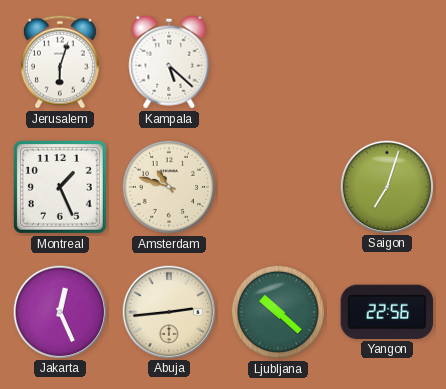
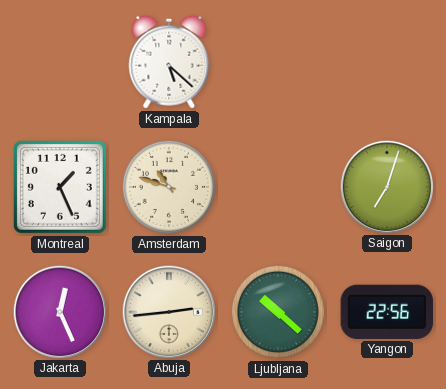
Jerusalem: 6:03 -> none (61, 62)
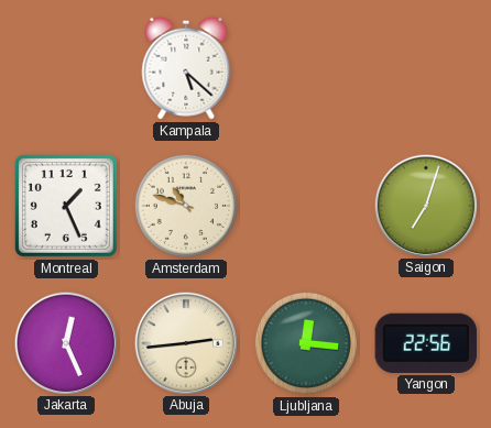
Ljubljana: 10:22 -> 12:16 (306, 343)
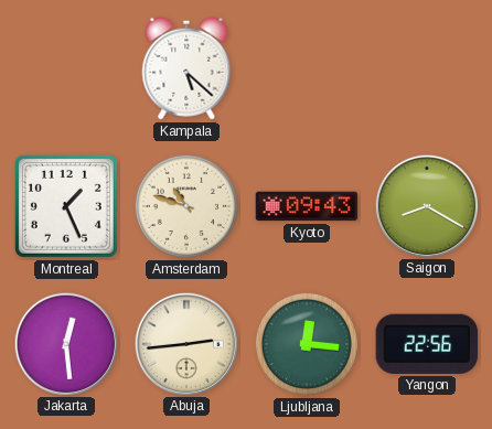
Kyoto: none -> 09:43 (307, 206)
Saigon: 7:03 -> 8:20 (426, 205)
Jakarta: 12:26 -> 12:29 (65, 343)
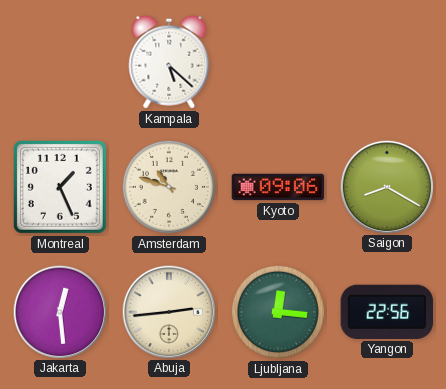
Kyoto: 09:43 -> 09:06 (278, 187)
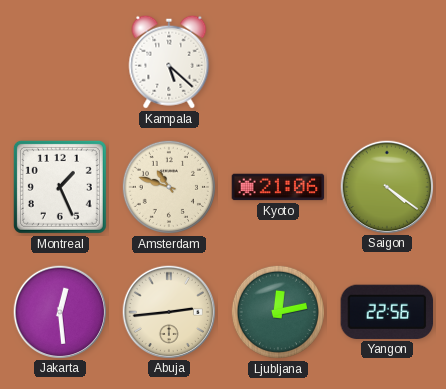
Kyoto: 09:06 -> 21:06 (278, 187)
Saigon: 8:20 -> 4:21 (386, 186)
Ljubljana: 12:16 -> 12:13 (278, 312)
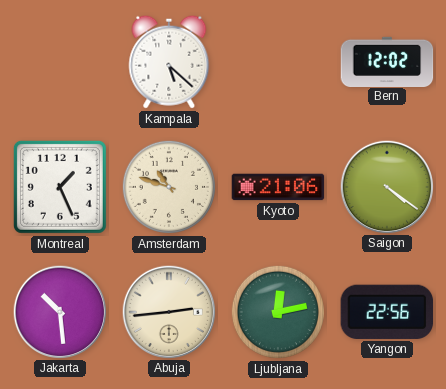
Bern: none -> 12:02 (387, 61)
Jakarta: 12:29 -> 10:29 (59, 311)
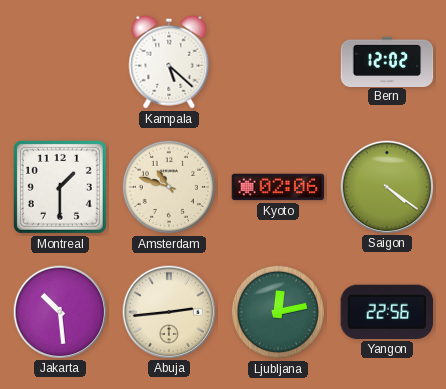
Montreal: 1:26 -> 1:30 (60, 187)
Kyoto: 21:06 -> 02:06 (278, 187)
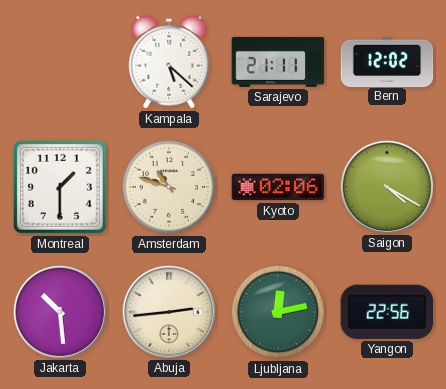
Sarajevo: none -> 21:11 (278, 62)
Saigon: 4:21 -> 4:20 (386, 186)
